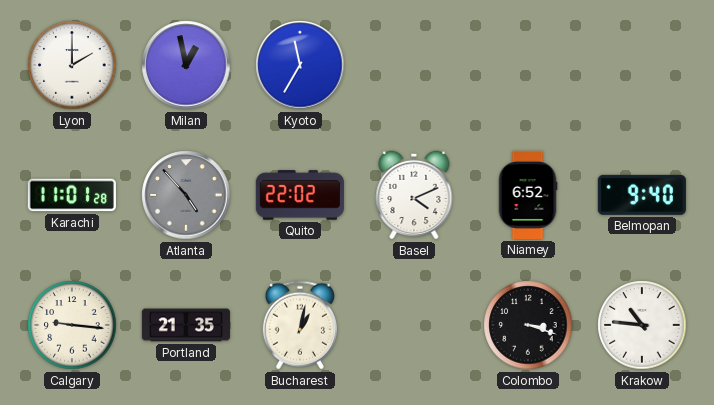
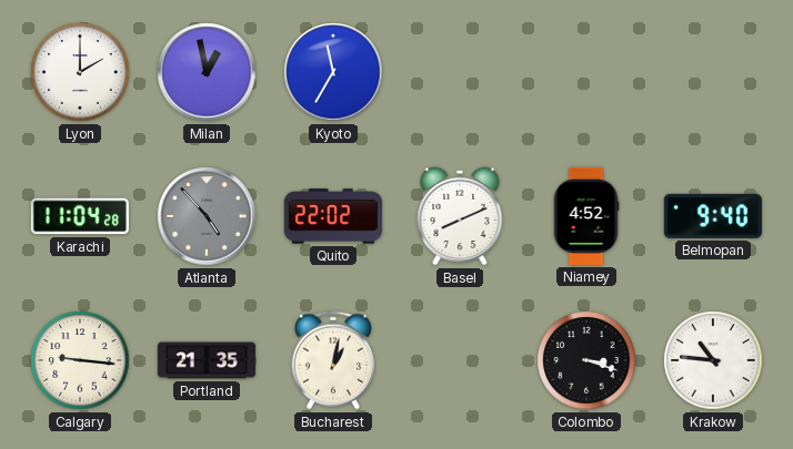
Karachi: 11:01 -> 11:04 (80, 216)
Basel: 4:11 -> 8:11 (460, 216)
Niamey: 6:52 -> 4:52 (586, 216)
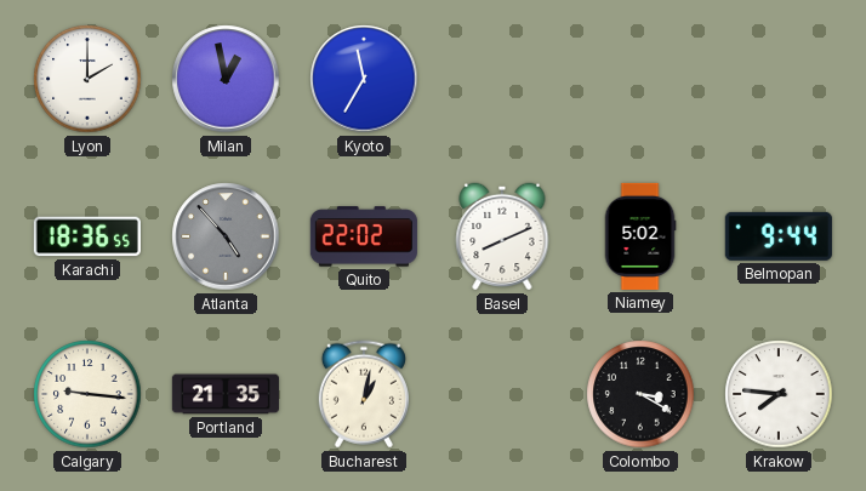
Karachi: 11:04 -> 18:36 (87, 236)
Niamey: 4:52 -> 5:02 (640, 236)
Belmopan: 9:40 -> 9:44 (779, 236)
Colombo: 3:18 -> 3:20 (640, 394)
Krakow: 10:46 -> 7:46 (779, 394)
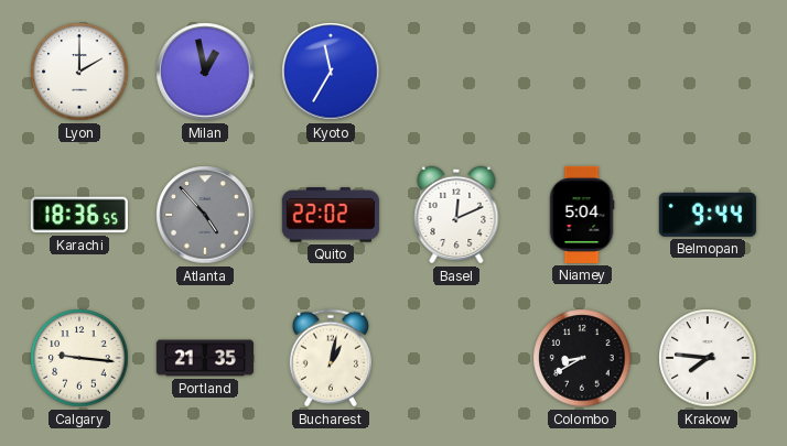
Basel: 8:11 -> 12:11 (456, 215)
Niamey: 5:02 -> 5:04 (582, 215)
Colombo: 3:20 -> 8:40 (582, 358)
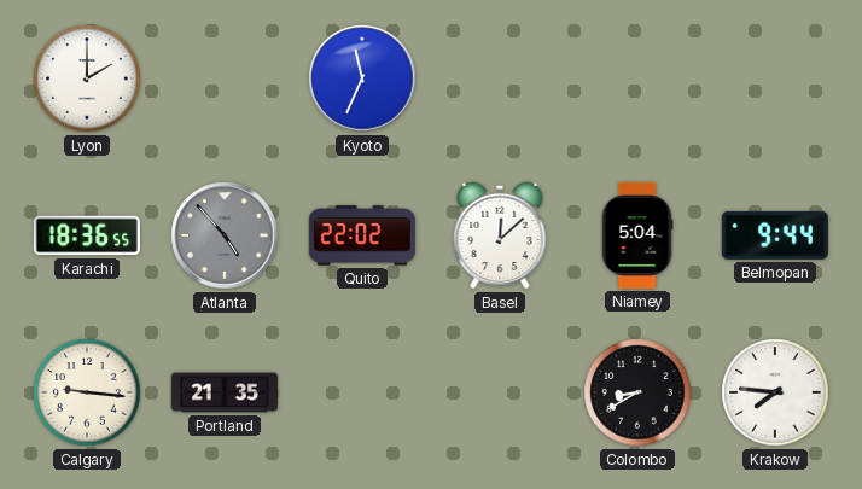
Milan: 12:58 -> none (205, 72)
Kyoto: 11:35 -> 11:34 (362, 78)
Basel: 12:11 -> 12:08 (500, 235)
Bucharest: 1:02 -> none (331, 358)
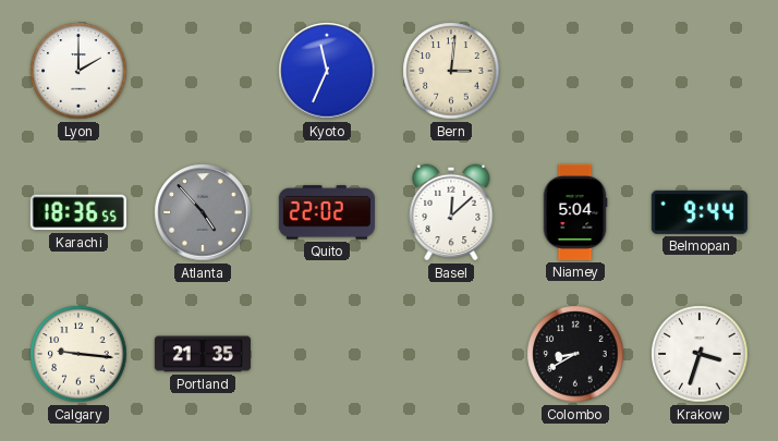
Bern: none -> 3:01 (451, 71)
Krakow: 7:46 -> 3:33 (700, 354)
